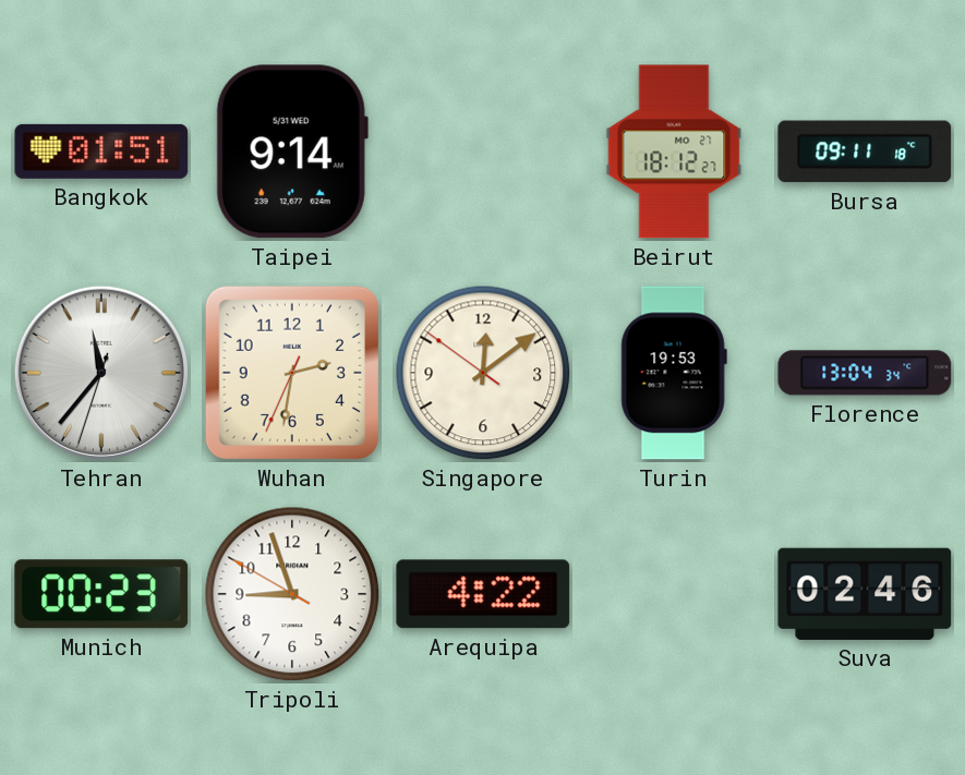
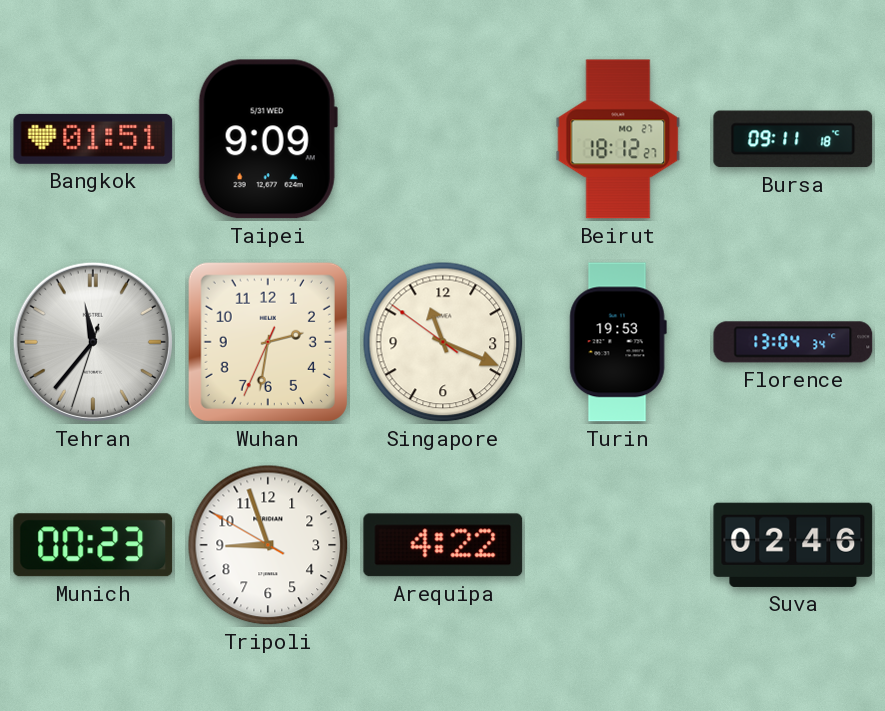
Taipei: 9:14 -> 9:09 (268, 139)
Singapore: 12:08 -> 11:18 (443, 342)
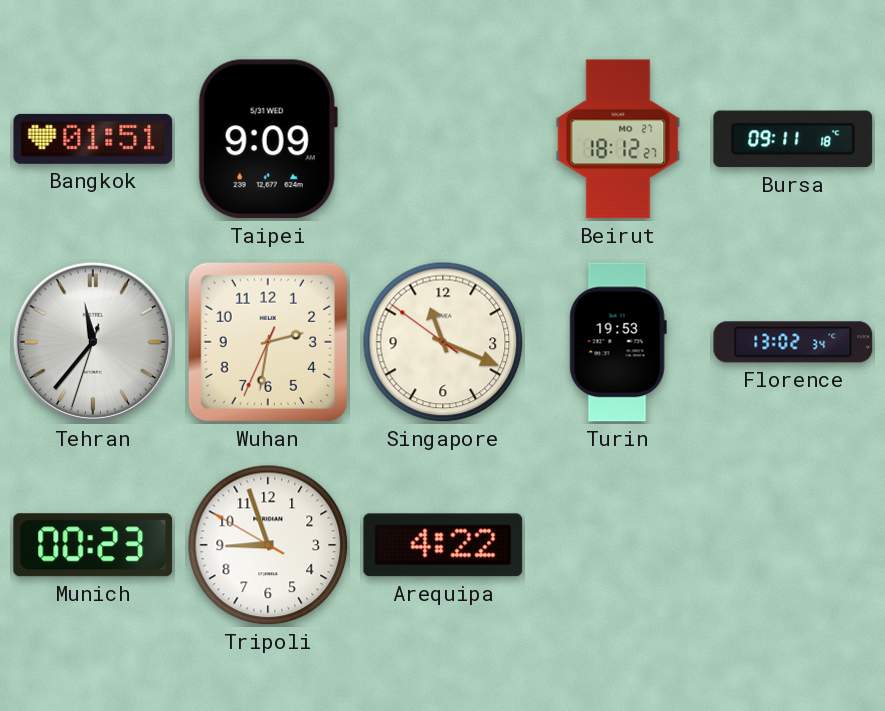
Florence: 13:04 -> 13:02 (793, 342)
Suva: 02:46 -> none (793, 545)
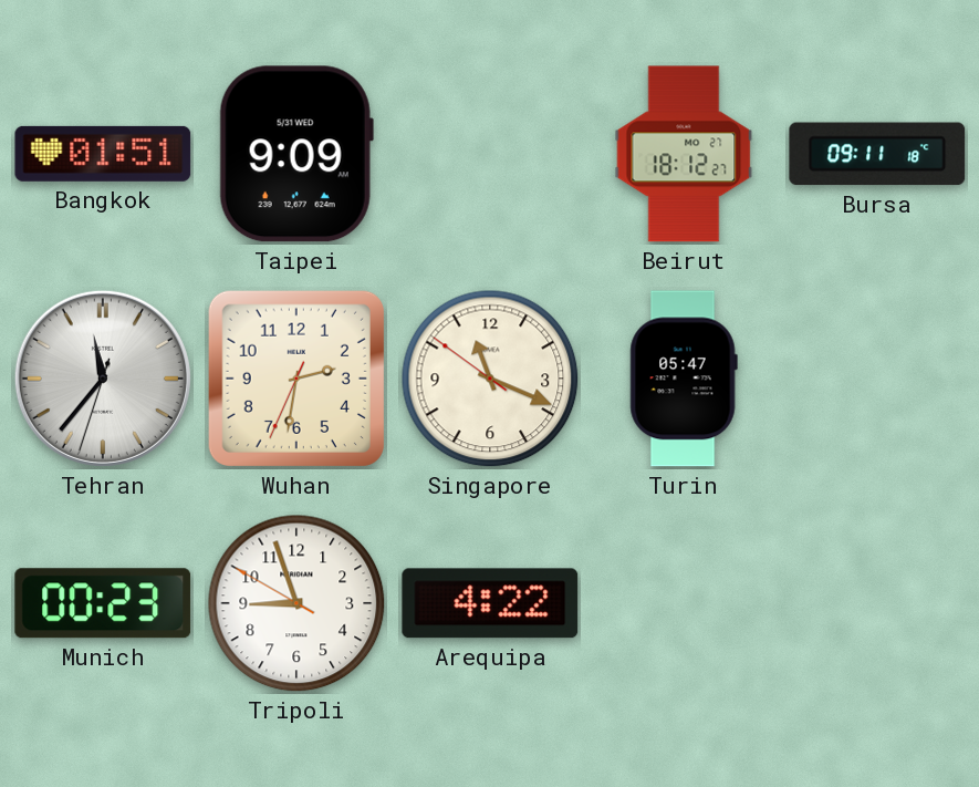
Turin: 19:53 -> 05:47 (684, 379)
Florence: 13:02 -> none (793, 342)
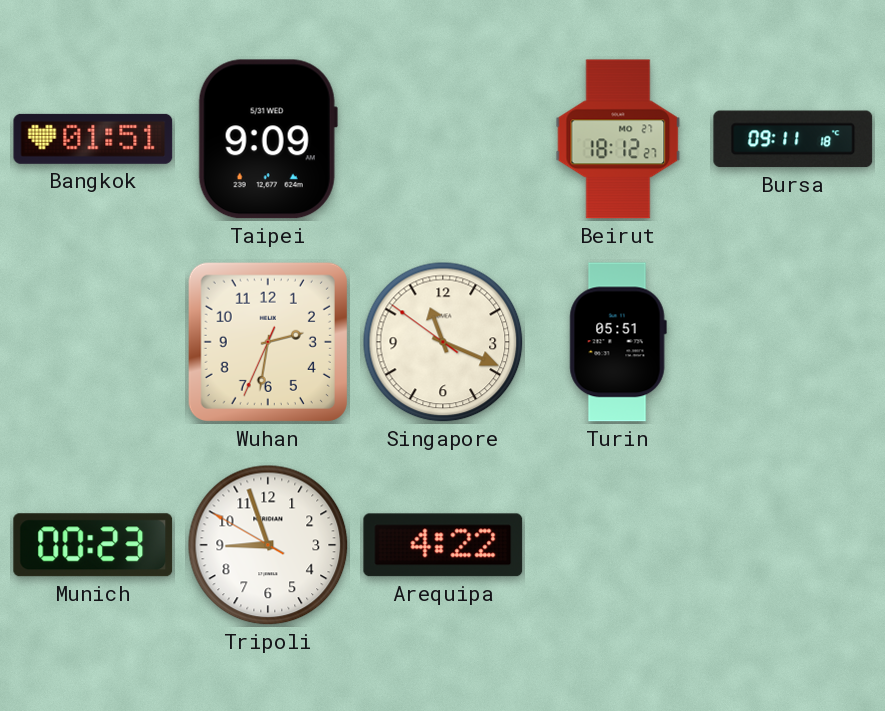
Tehran: 11:36 -> none (103, 379)
Turin: 05:47 -> 05:51 (618, 342)
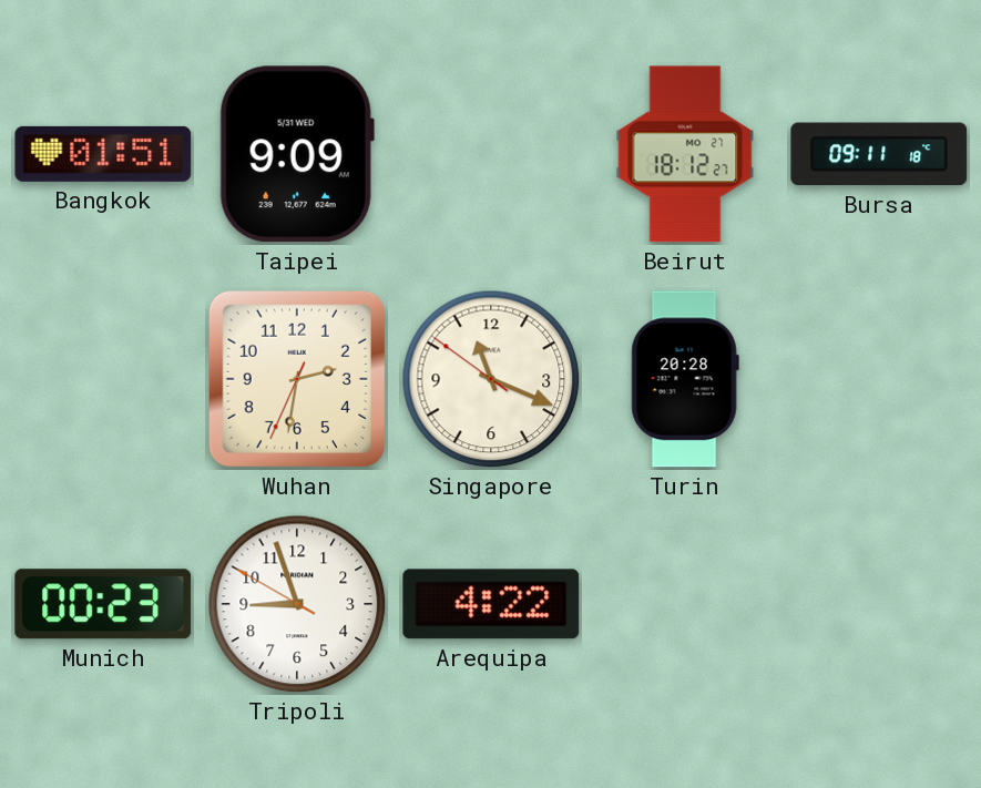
Turin: 05:51 -> 20:28 (685, 379)
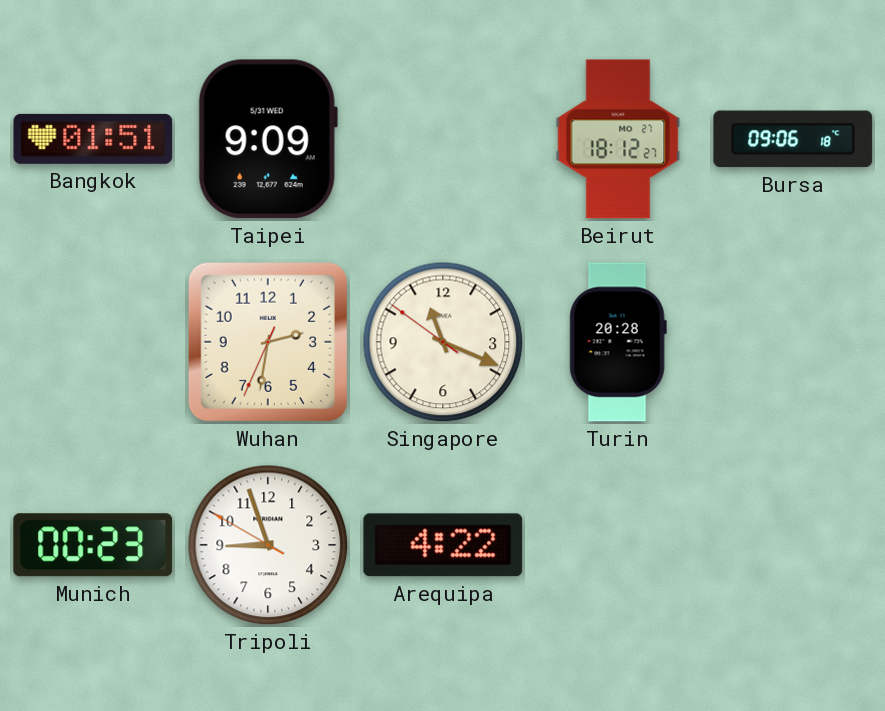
Bursa: 09:11 -> 09:06 (793, 139)
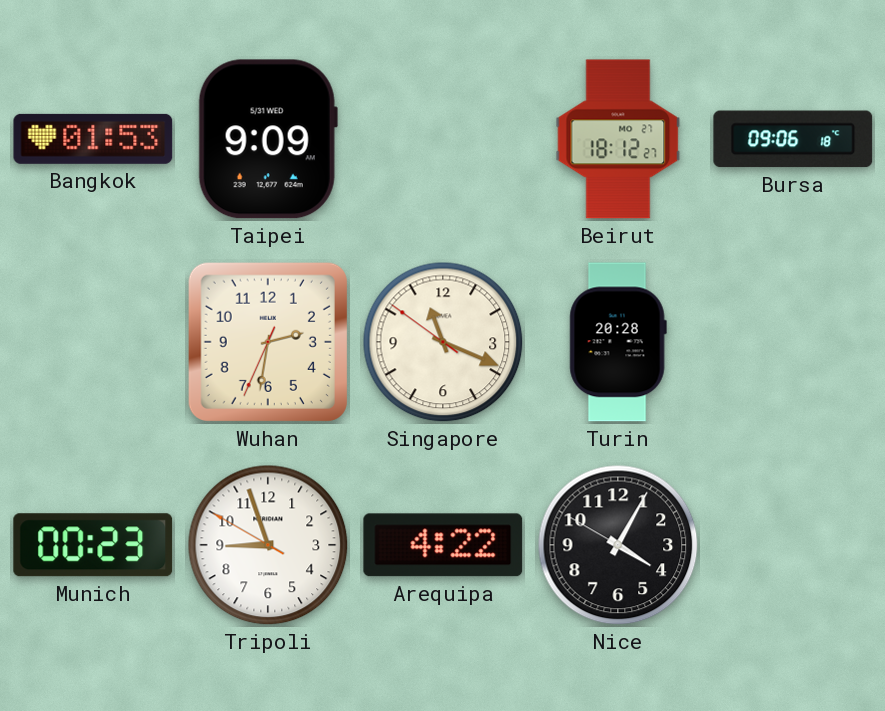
Bangkok: 01:51 -> 01:53 (93, 139)
Nice: none -> 4:04 (618, 545)
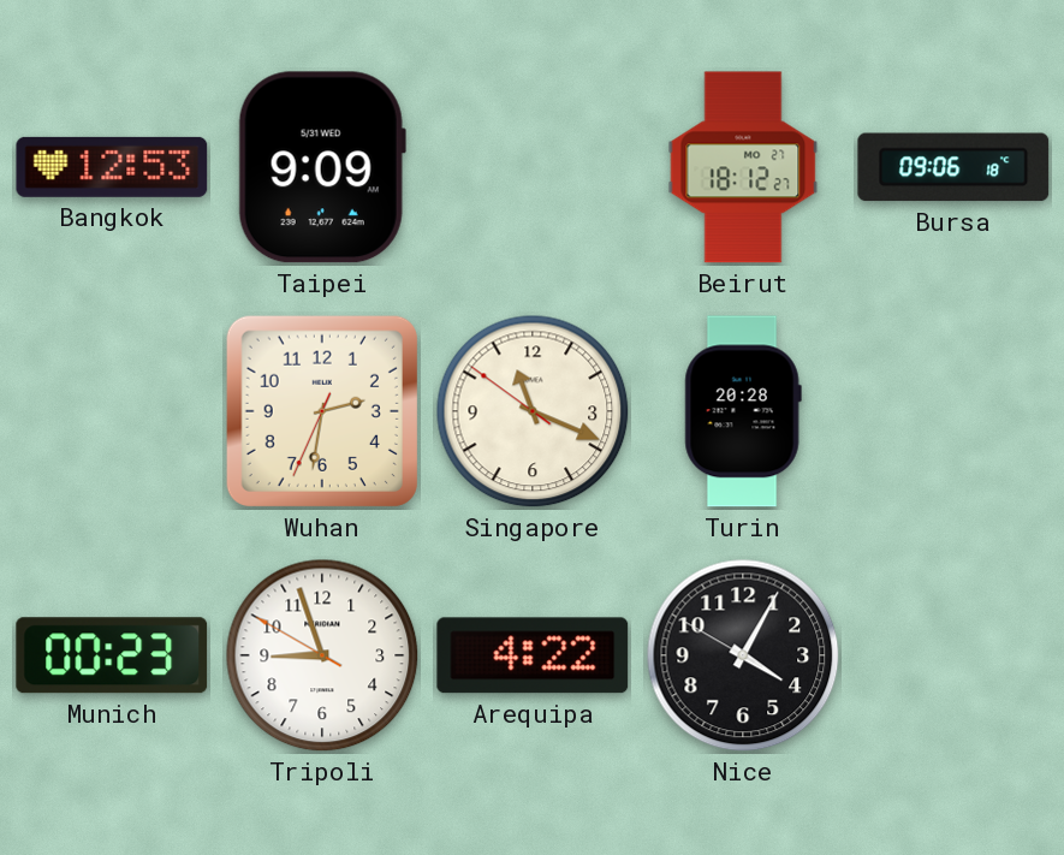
Bangkok: 01:53 -> 12:53 (112, 167)
